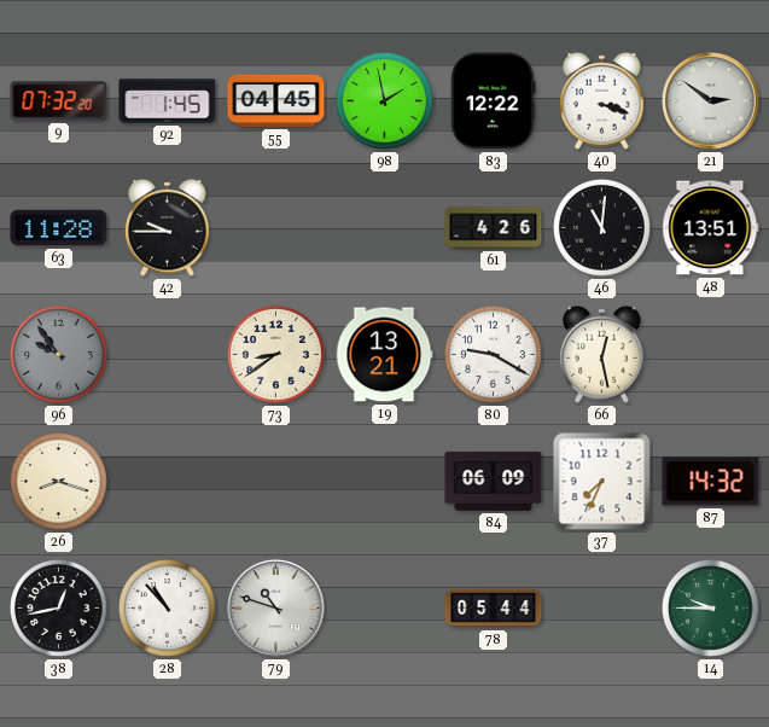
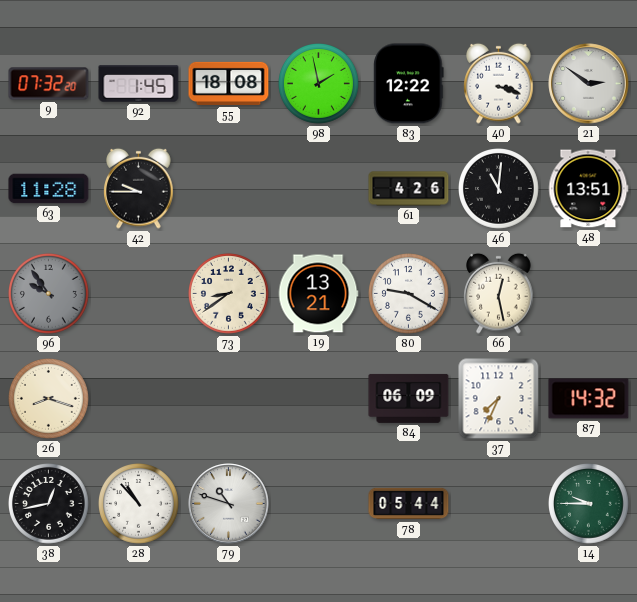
55: 04:45 -> 18:08 (229, 83)
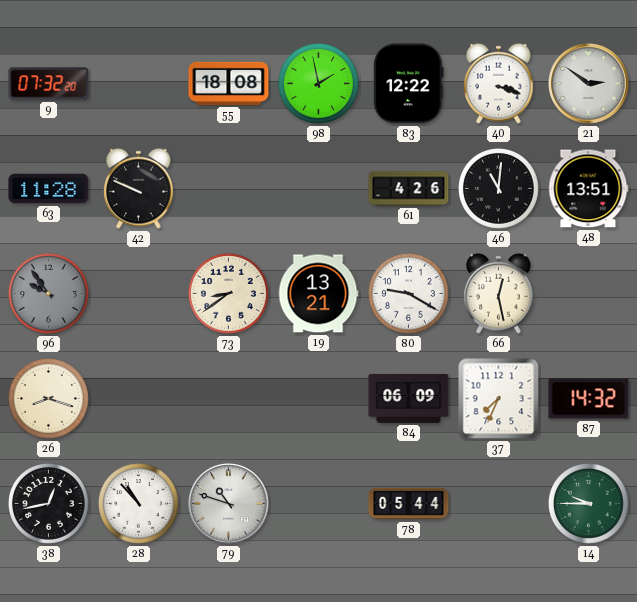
92: 1:45 -> none (139, 84)
42: 9:45 -> 9:49 (139, 188)
